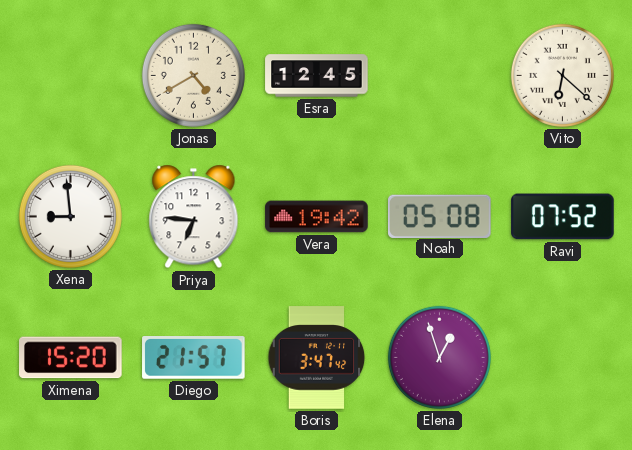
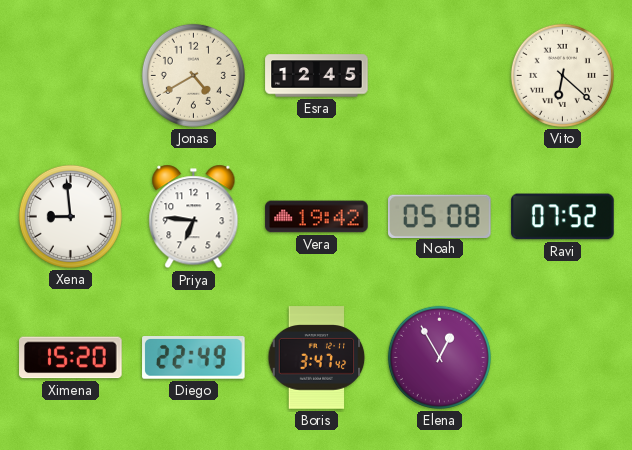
Diego: 21:57 -> 22:49 (194, 358)
Elena: 12:57 -> 12:55 (439, 357)
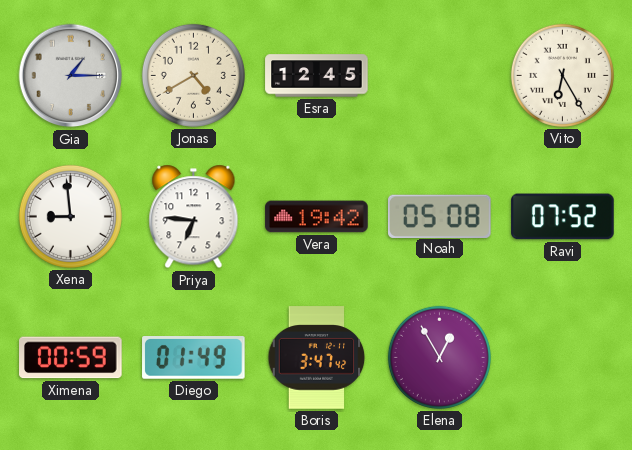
Gia: none -> 1:15 (71, 76)
Vito: 6:22 -> 6:25 (562, 75)
Ximena: 15:20 -> 00:59 (71, 358)
Diego: 22:49 -> 01:49 (194, 358)
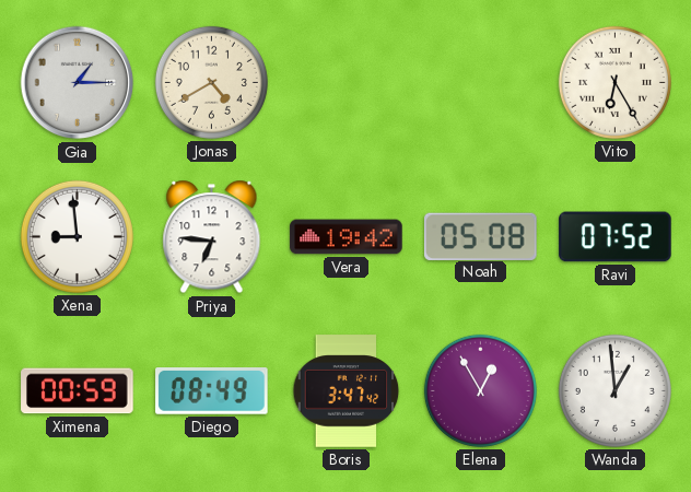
Esra: 12:45 -> none (317, 76)
Diego: 01:49 -> 08:49 (212, 391)
Wanda: none -> 12:59 (614, 390)
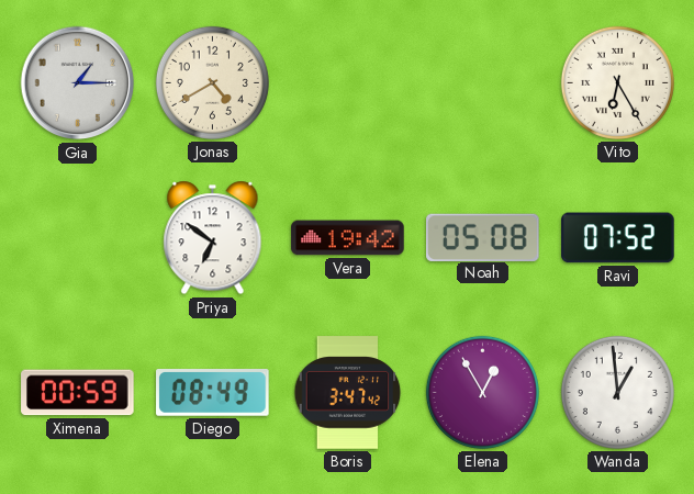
Xena: 8:59 -> none (77, 236)
Priya: 6:46 -> 6:51 (213, 238)
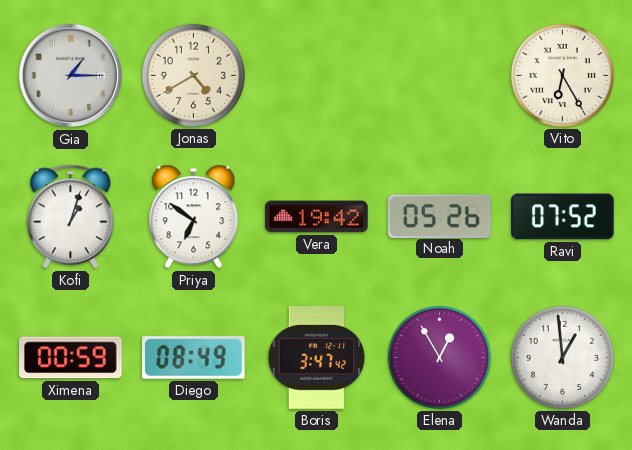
Kofi: none -> 1:03 (70, 217)
Noah: 05:08 -> 05:26 (440, 216)
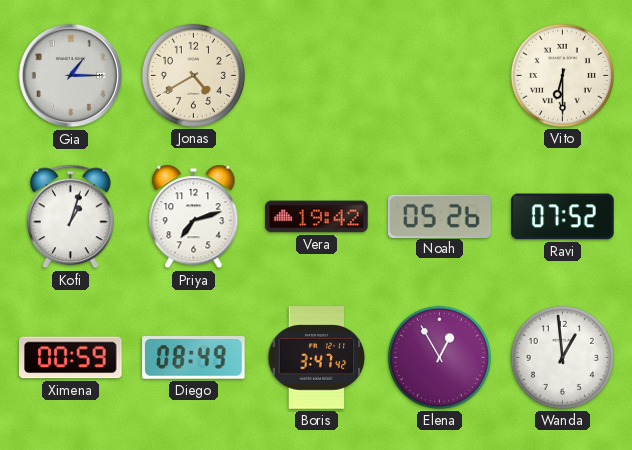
Vito: 6:25 -> 6:30 (562, 75)
Priya: 6:51 -> 7:12 (194, 217)
